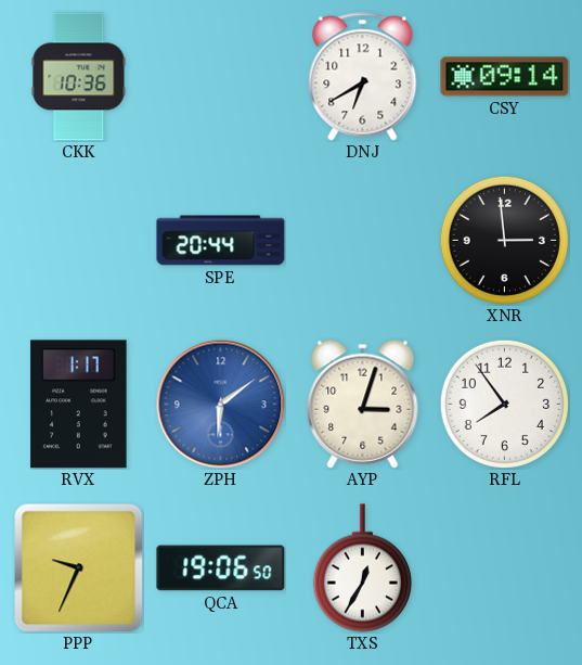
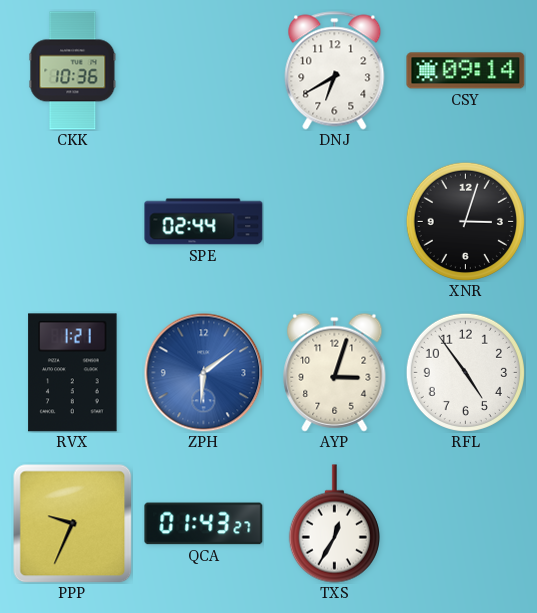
SPE: 20:44 -> 02:44 (204, 222)
XNR: 2:59 -> 3:03 (465, 221)
RVX: 1:17 -> 1:21 (73, 373)
RFL: 7:54 -> 4:54 (465, 372)
QCA: 19:06 -> 01:43 (204, 524)
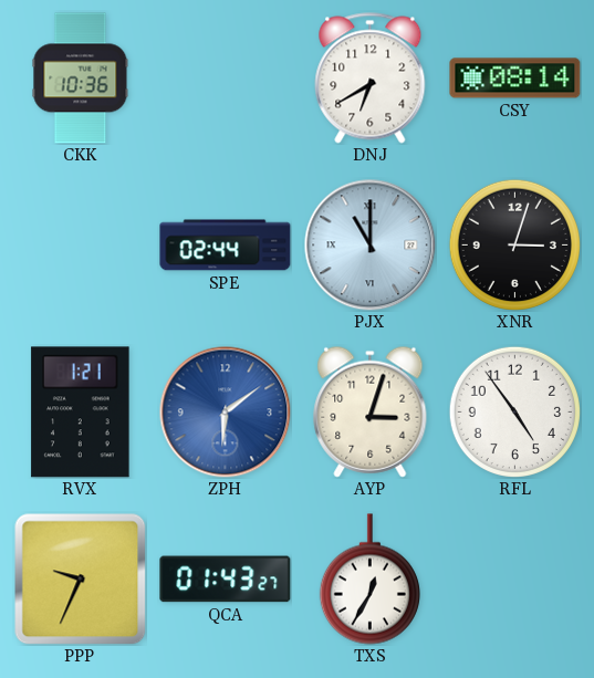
CSY: 09:14 -> 08:14 (515, 79)
PJX: none -> 11:00 (371, 246)
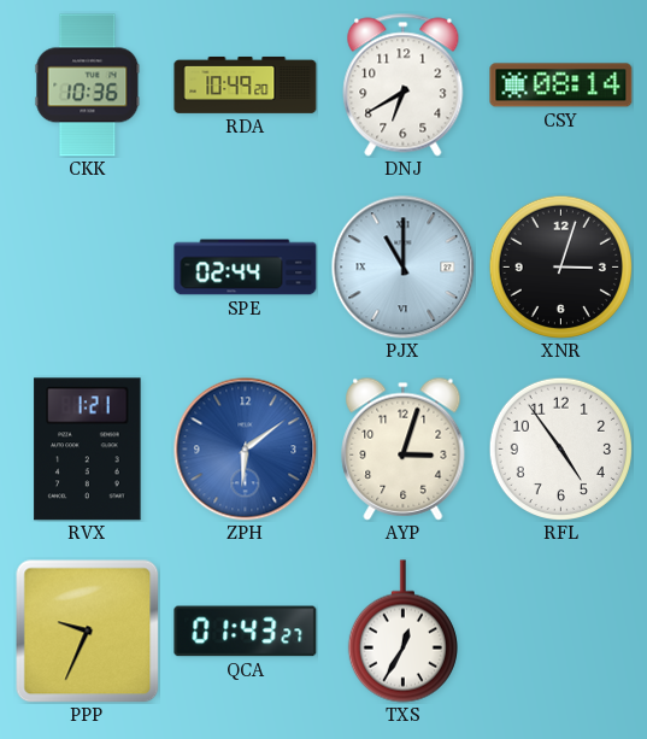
RDA: none -> 10:49 (246, 84)
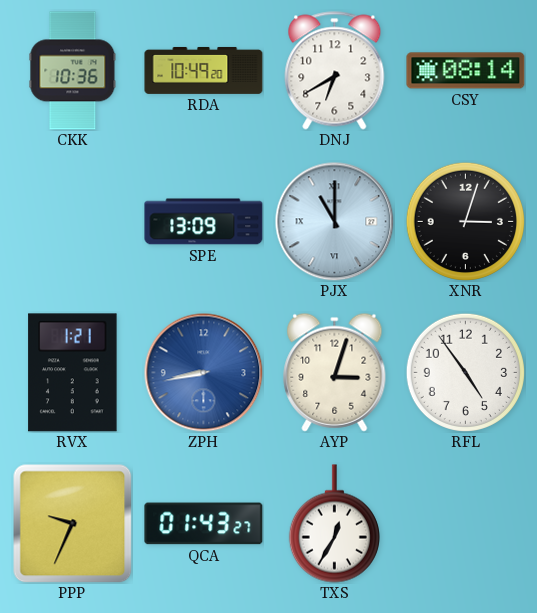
SPE: 02:44 -> 13:09 (204, 222)
ZPH: 6:09 -> 8:43 (204, 373)
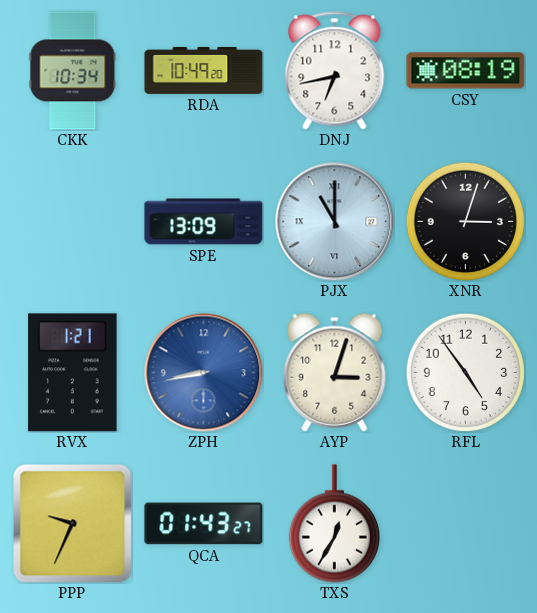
CKK: 10:36 -> 10:34 (73, 71)
DNJ: 6:40 -> 6:43 (335, 71)
CSY: 08:14 -> 08:19 (466, 71)
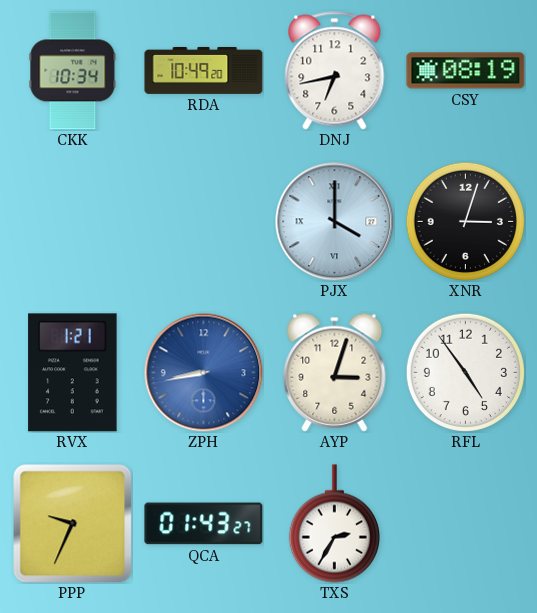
SPE: 13:09 -> none (204, 222)
PJX: 11:00 -> 4:00 (335, 222)
TXS: 12:35 -> 2:35 (334, 524)
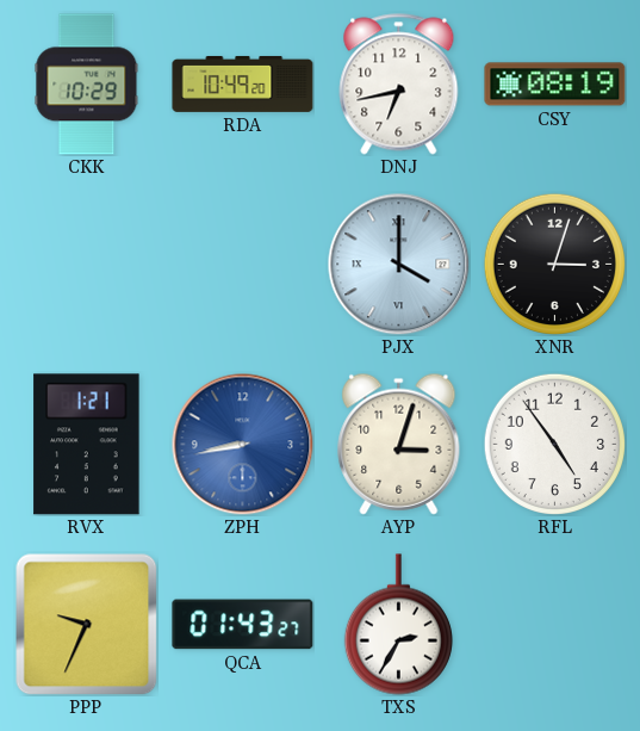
CKK: 10:34 -> 10:29 (87, 85)
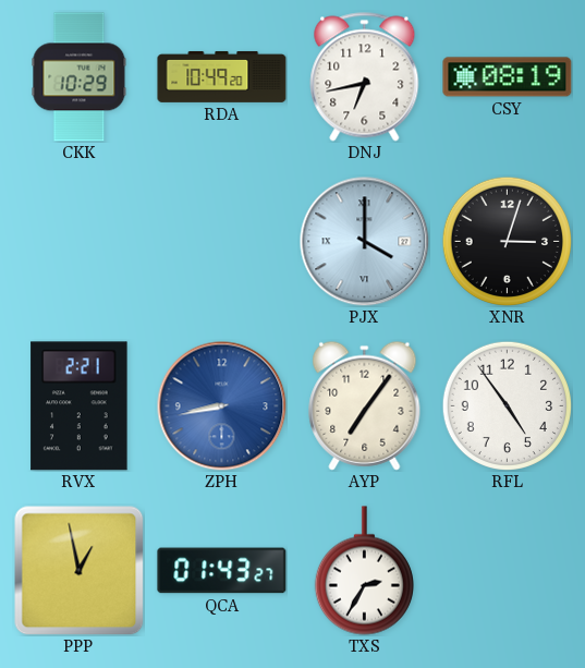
RVX: 1:21 -> 2:21 (80, 406)
AYP: 3:03 -> 7:06 (365, 405)
PPP: 9:34 -> 12:58 (78, 570)
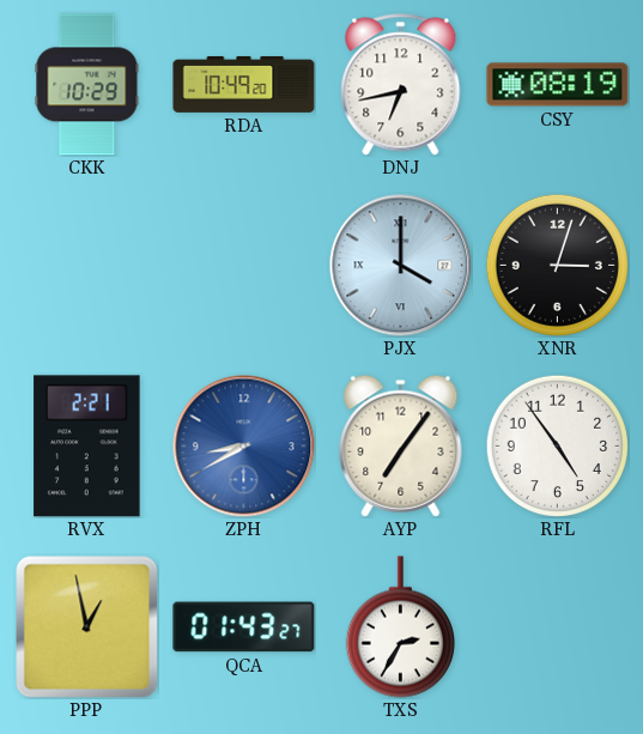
ZPH: 8:43 -> 8:40 (244, 447)
